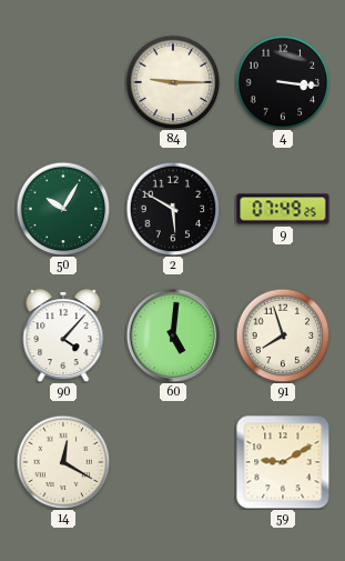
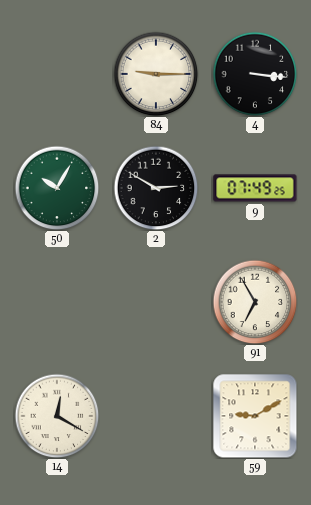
2: 5:50 -> 2:50 (156, 188)
90: 4:07 -> none (63, 335)
60: 5:01 -> none (173, 335)
91: 7:57 -> 6:55 (255, 302)
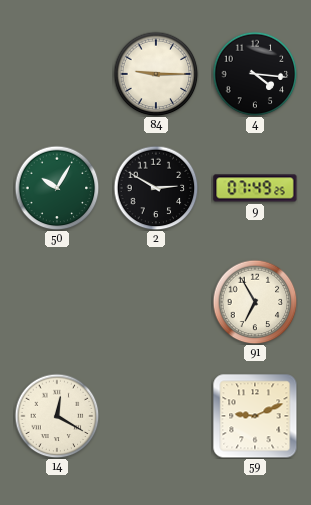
4: 3:16 -> 4:16 (255, 74)
59: 9:10 -> 9:11 (255, 416)
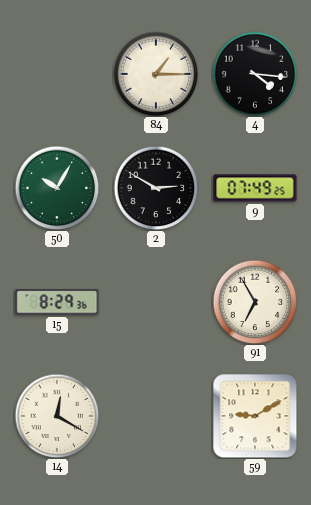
84: 9:15 -> 1:15 (156, 74)
15: none -> 8:29 (57, 302)
59: 9:11 -> 9:10 (255, 416)
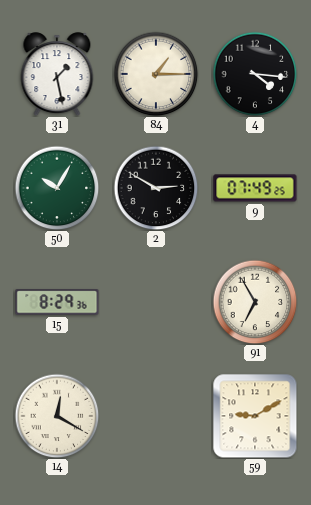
31: none -> 1:28 (57, 74)
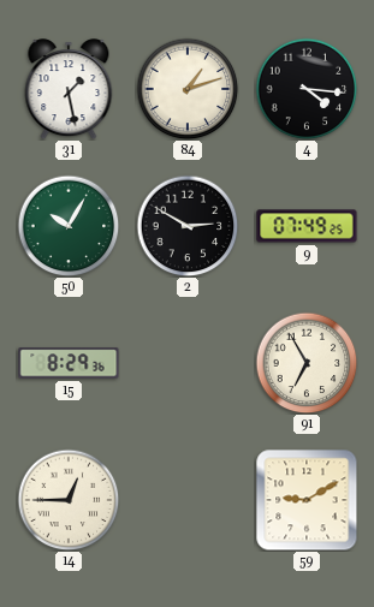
84: 1:15 -> 1:12 (188, 89)
14: 12:20 -> 12:45 (69, 500)
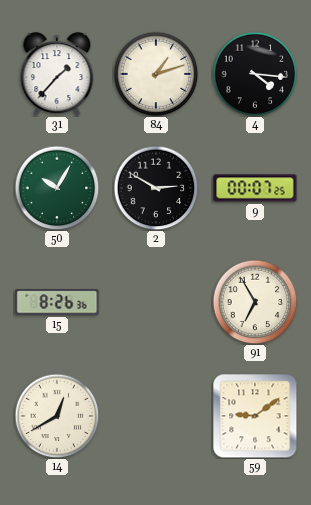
31: 1:28 -> 1:37 (57, 74)
9: 07:49 -> 00:07 (255, 188)
15: 8:29 -> 8:26 (57, 302)
14: 12:45 -> 12:40 (57, 416)
59: 9:10 -> 9:09 (255, 416)
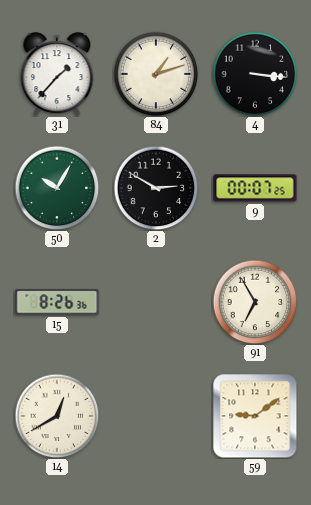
4: 4:16 -> 3:16 (255, 74)
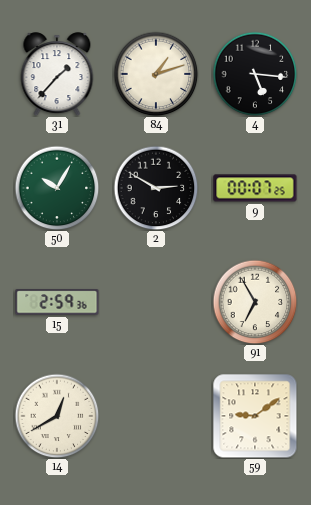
4: 3:16 -> 5:16 (255, 74)
15: 8:26 -> 2:59 (57, 302)
